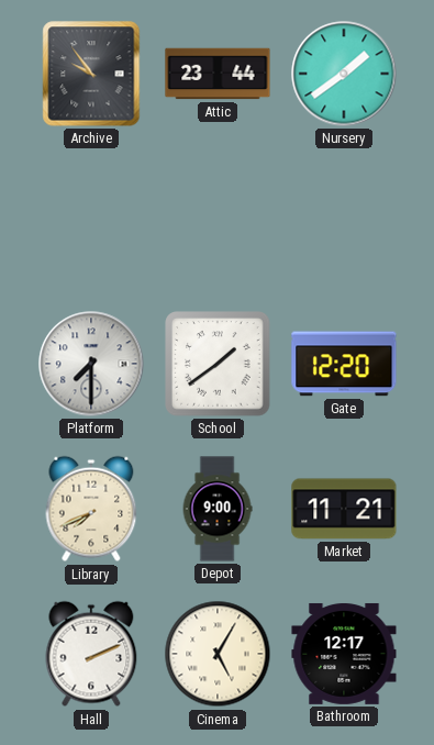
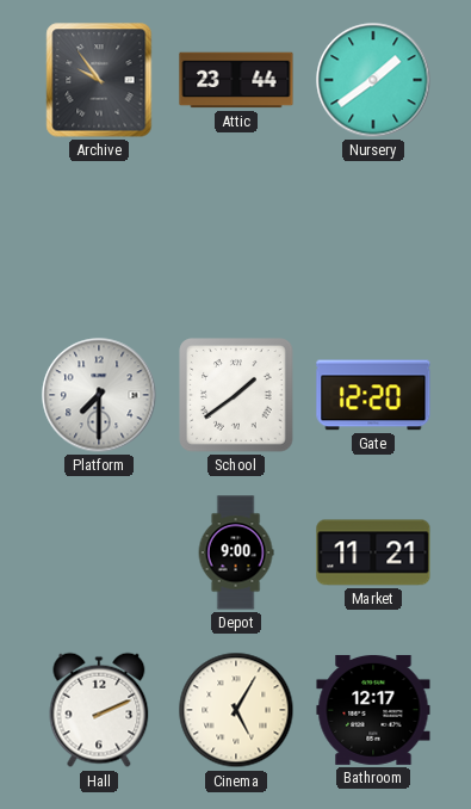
Library: 7:41 -> none (91, 509)
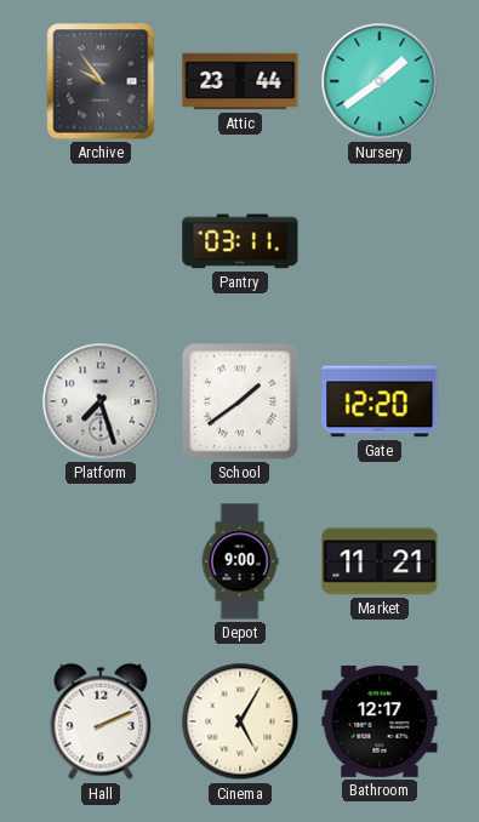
Pantry: none -> 03:11 (240, 241)
Platform: 7:30 -> 7:27 (101, 401)
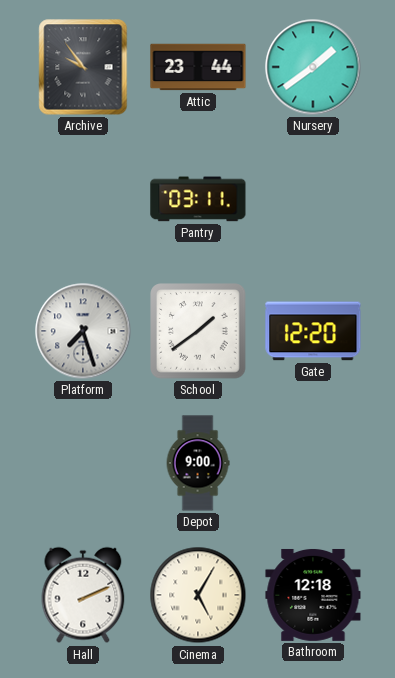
Market: 11:21 -> none (380, 561)
Bathroom: 12:17 -> 12:18 (313, 595)
